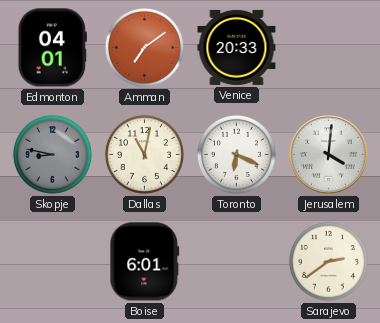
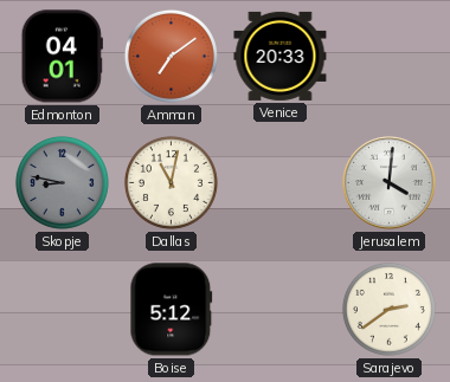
Toronto: 6:19 -> none (236, 154)
Boise: 6:01 -> 5:12 (172, 310)
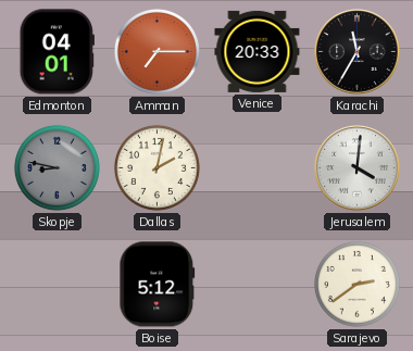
Amman: 7:09 -> 7:15 (157, 51)
Karachi: none -> 11:35 (358, 52)
Dallas: 11:02 -> 2:02 (157, 167)
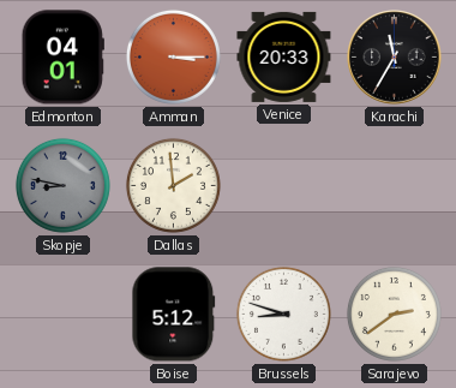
Amman: 7:15 -> 3:15 (173, 56)
Dallas: 2:02 -> 1:59 (173, 185)
Jerusalem: 4:01 -> none (358, 168)
Brussels: none -> 8:48 (283, 314)
